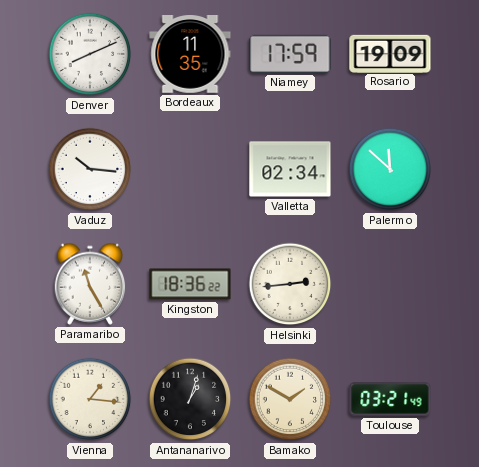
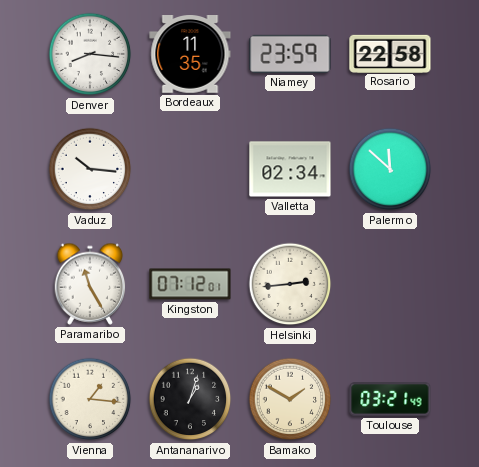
Denver: 8:11 -> 8:16 (90, 54)
Niamey: 17:59 -> 23:59 (290, 54)
Rosario: 19:09 -> 22:58 (390, 53)
Kingston: 18:36 -> 07:12 (190, 284)
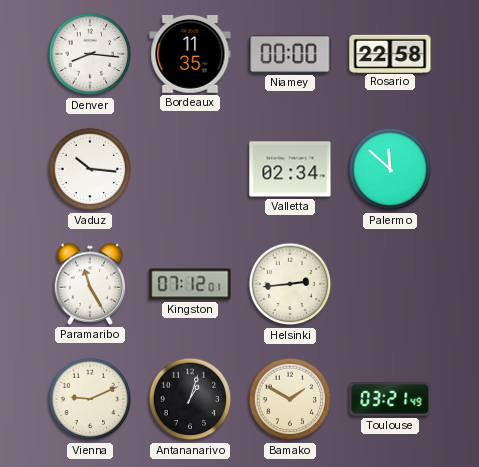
Niamey: 23:59 -> 00:00 (290, 54)
Vienna: 1:16 -> 9:11 (90, 399)
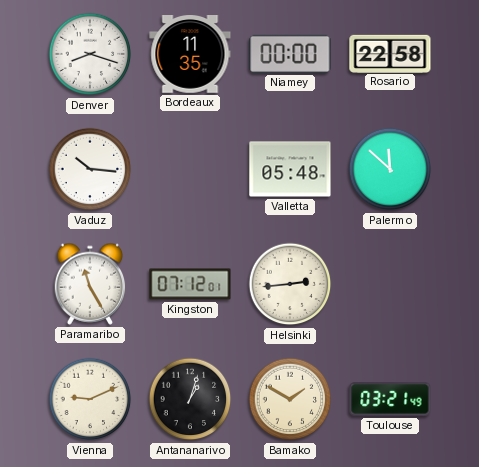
Denver: 8:16 -> 8:18 (90, 54)
Valletta: 02:34 -> 05:48 (290, 169)
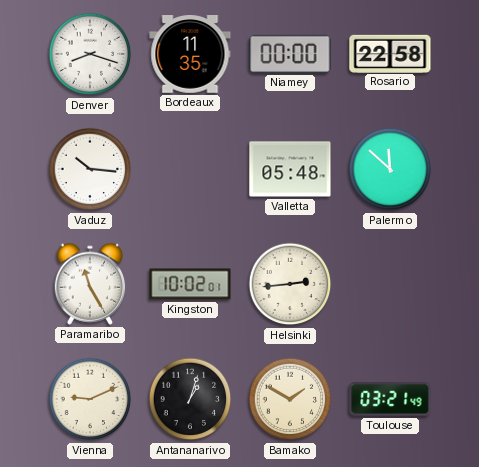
Kingston: 07:12 -> 10:02 (190, 284)
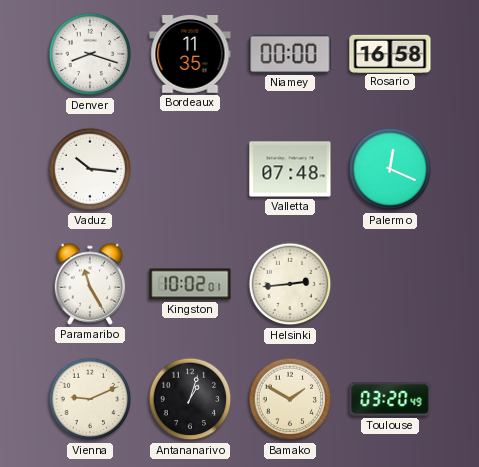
Rosario: 22:58 -> 16:58 (390, 53)
Valletta: 05:48 -> 07:48 (290, 169)
Palermo: 11:52 -> 12:19 (390, 169)
Toulouse: 03:21 -> 03:20 (390, 399)
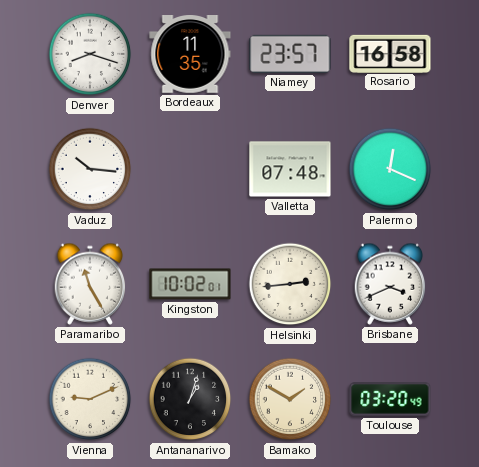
Niamey: 00:00 -> 23:57 (290, 54)
Brisbane: none -> 3:41 (390, 284)
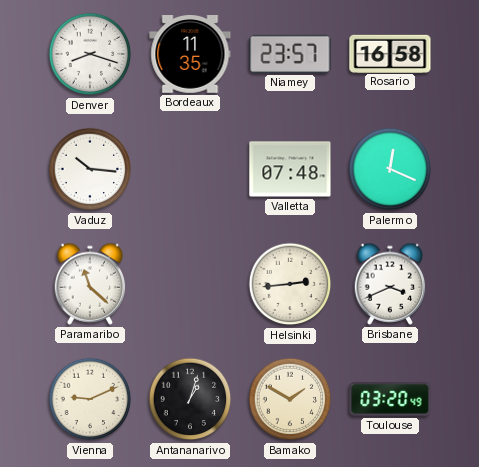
Paramaribo: 11:25 -> 11:22 (90, 284)
Kingston: 10:02 -> none (190, 284)
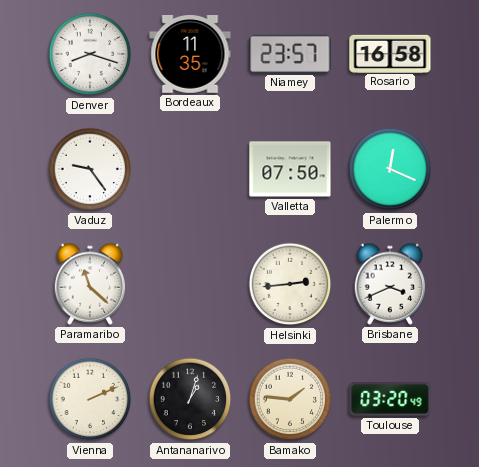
Vaduz: 10:16 -> 9:24 (90, 169)
Valletta: 07:48 -> 07:50 (290, 169)
Vienna: 9:11 -> 2:11 (90, 399)
Bamako: 1:50 -> 1:46 (290, 399)
